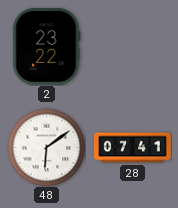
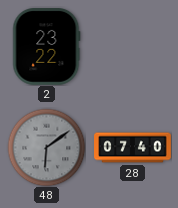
48 dial: white -> grey (46, 147)
28: 07:41 -> 07:40 (133, 148)
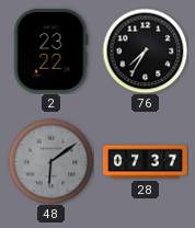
76: none -> 7:35 (145, 50)
28: 07:40 -> 07:37 (146, 162)
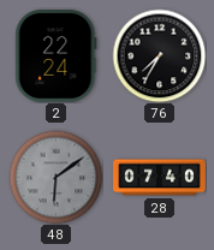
2: 23:22 -> 22:24 (57, 56)
28: 07:37 -> 07:40 (160, 178)
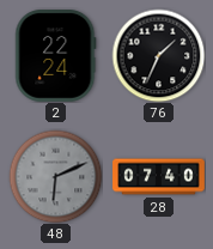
76: 7:35 -> 1:34 (158, 55)
48: 6:09 -> 6:11 (55, 176)
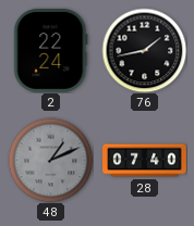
76: 1:34 -> 1:43 (144, 50)
48: 6:11 -> 1:11 (50, 160)
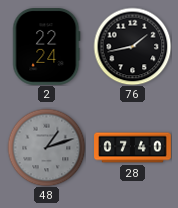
48: 1:11 -> 1:12 (46, 147)
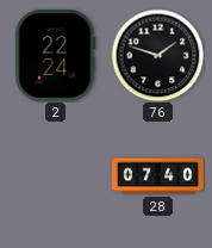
76: 1:43 -> 1:48 (157, 55)
48: 1:12 -> none (46, 147)
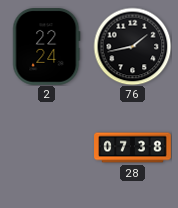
76: 1:48 -> 1:43 (132, 46)
28: 07:40 -> 07:38 (133, 148)
